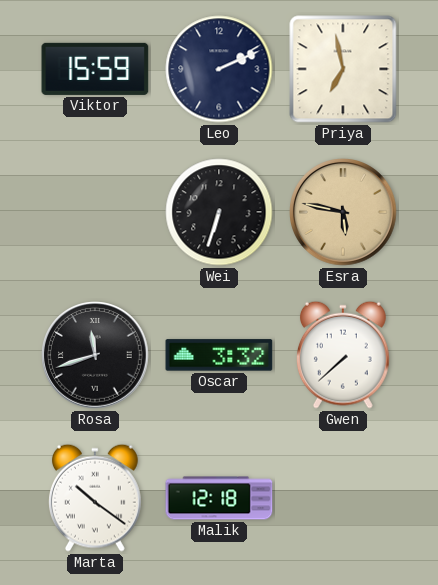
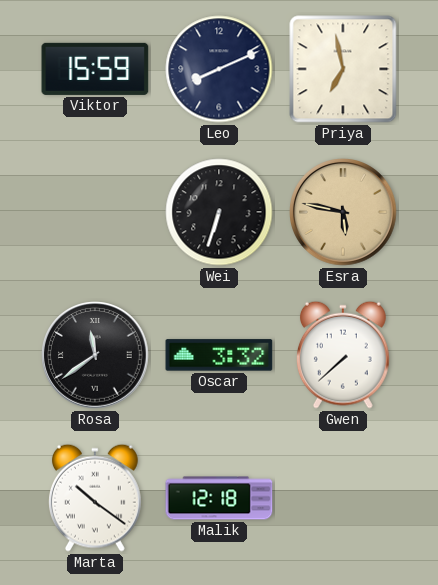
Leo: 2:11 -> 8:11 (219, 69)
Rosa: 11:42 -> 11:39 (95, 355)
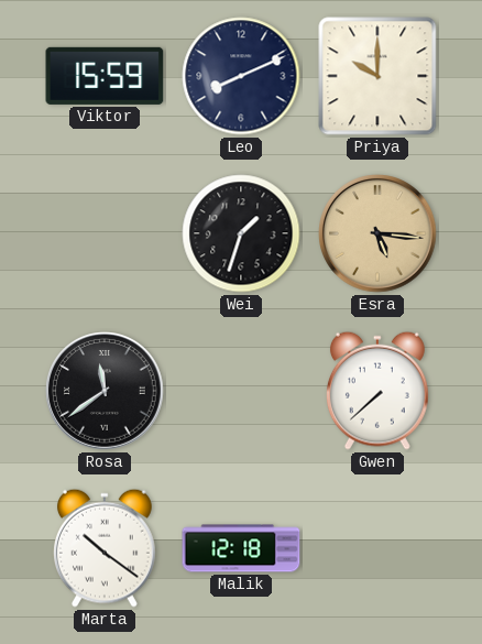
Priya: 6:58 -> 10:00 (377, 76)
Wei: 6:33 -> 1:33 (241, 233)
Esra: 5:47 -> 5:16 (377, 233)
Oscar: 3:32 -> none (219, 355)
